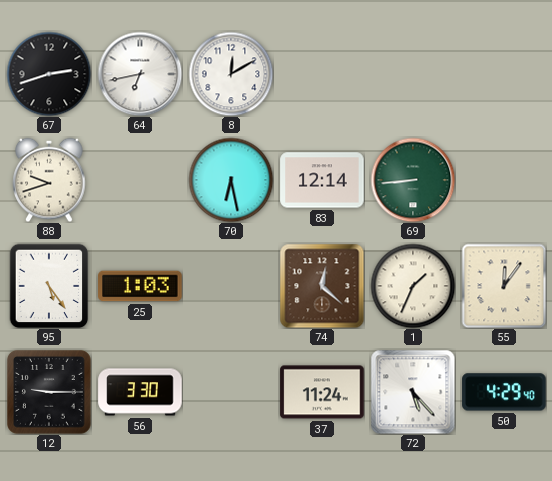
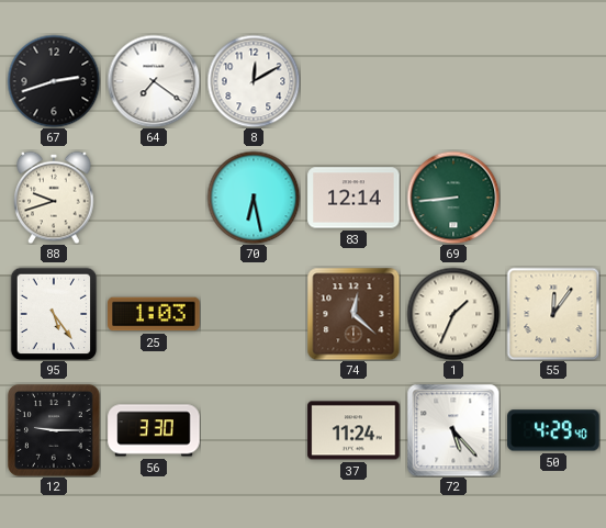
64: 6:43 -> 7:21 (154, 81)
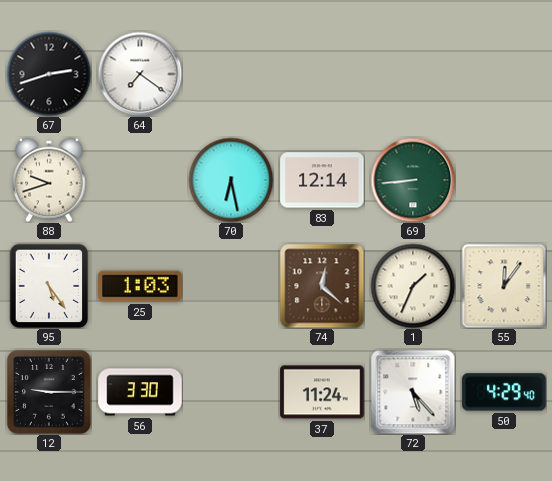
8: 12:10 -> none (254, 81)
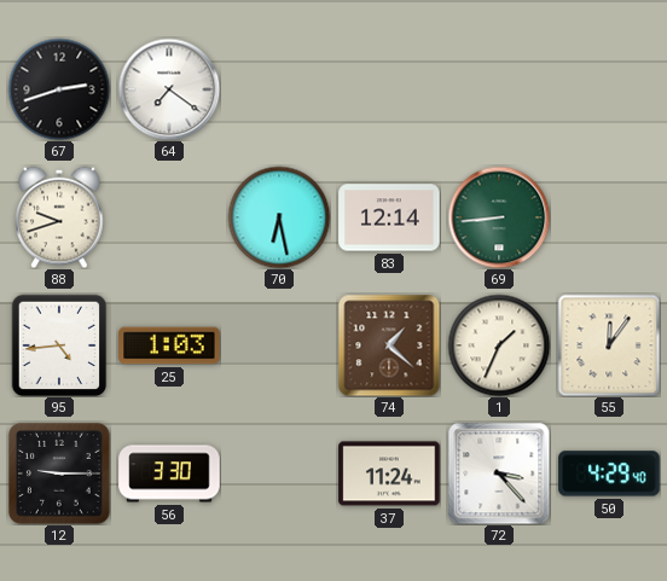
95: 5:24 -> 4:44 (59, 345)
74: 12:22 -> 1:22 (389, 345)
72: 5:23 -> 3:23 (499, 473)
